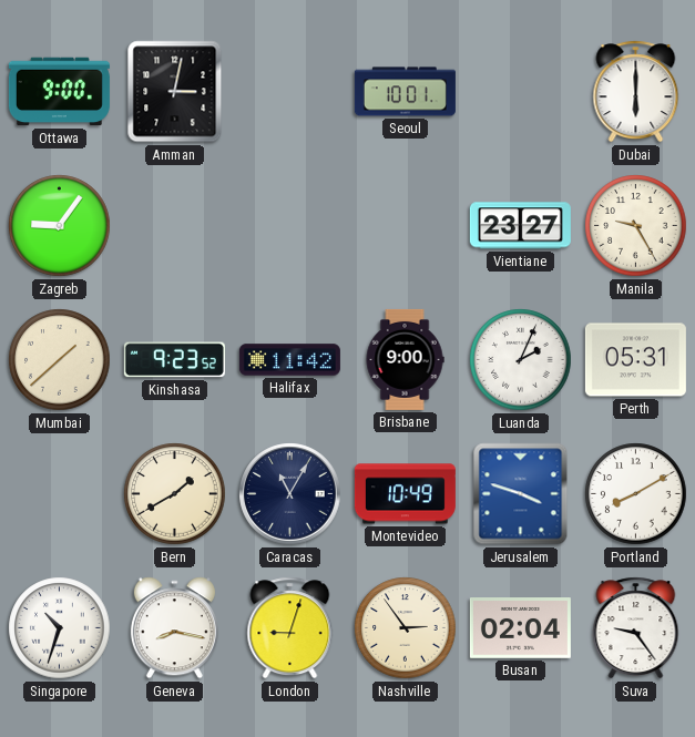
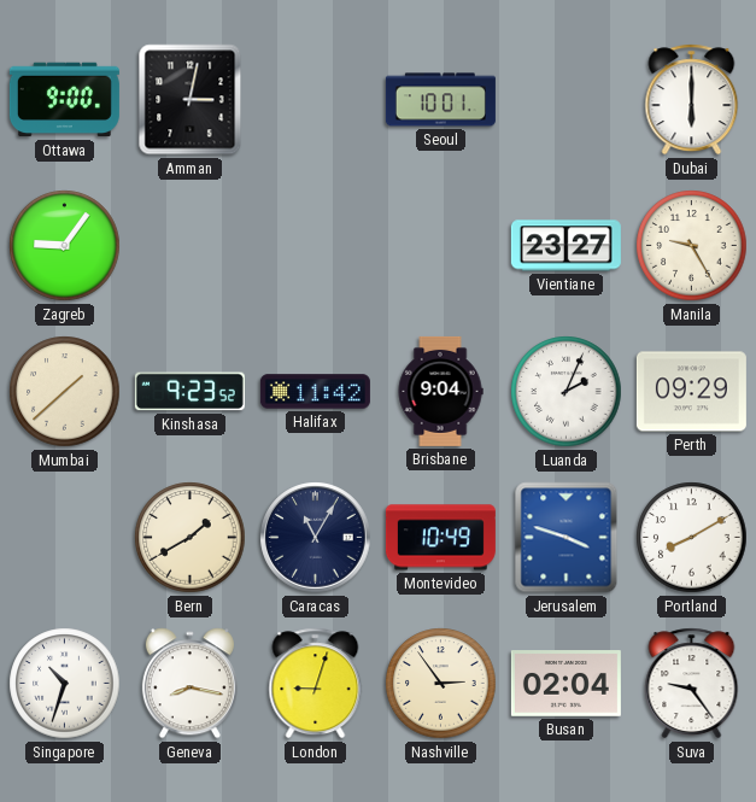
Brisbane: 9:00 -> 9:04 (440, 391)
Perth: 05:31 -> 09:29 (691, 392)
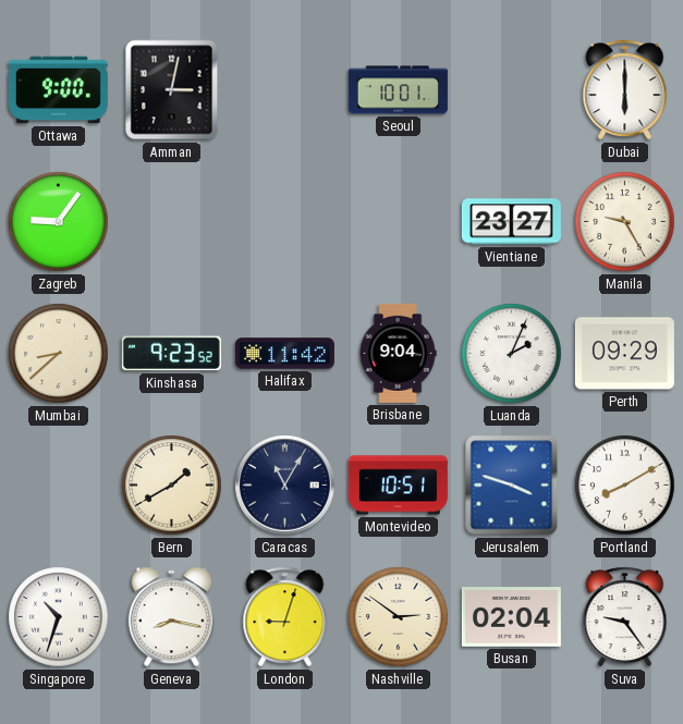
Mumbai: 1:38 -> 8:38 (59, 354)
Montevideo: 10:49 -> 10:51 (398, 486)
Nashville: 2:54 -> 2:51 (399, 617)
